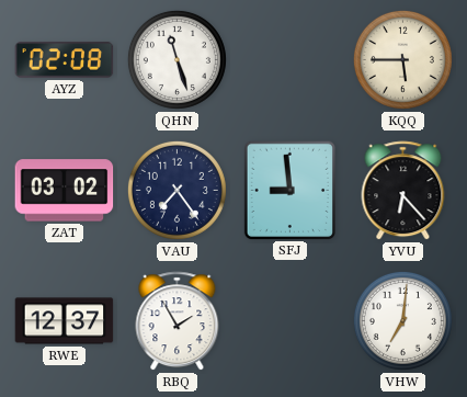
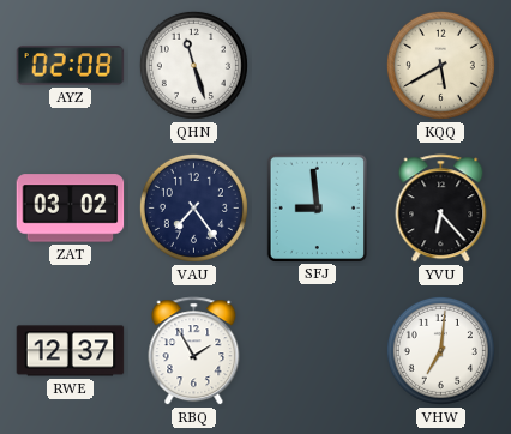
KQQ: 5:45 -> 5:40 (440, 65)
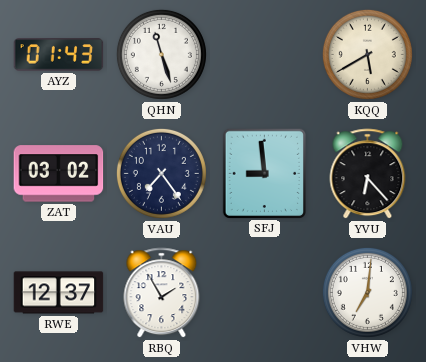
AYZ: 02:08 -> 01:43 (59, 55)
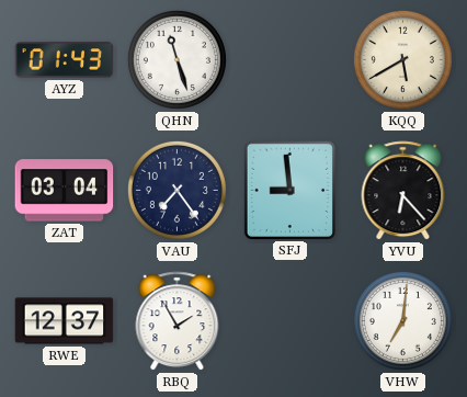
ZAT: 03:02 -> 03:04 (65, 191)
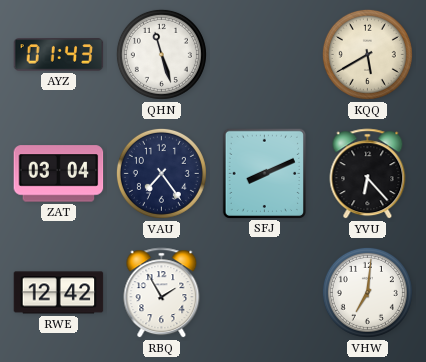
SFJ: 8:59 -> 8:11 (264, 173)
RWE: 12:37 -> 12:42 (59, 293)
